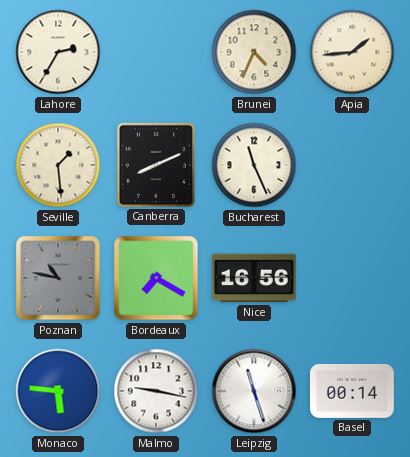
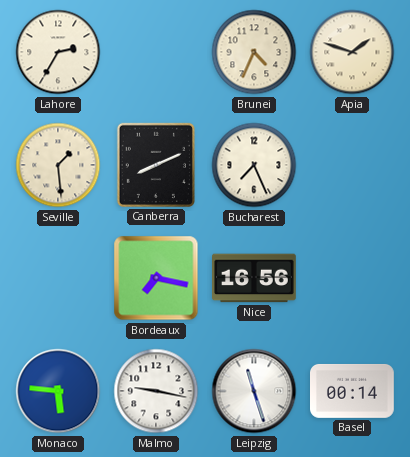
Apia: 1:44 -> 1:48 (352, 52)
Bucharest: 11:26 -> 7:26 (254, 165)
Poznan: 10:47 -> none (58, 278)
Bordeaux: 7:20 -> 7:17 (156, 278)
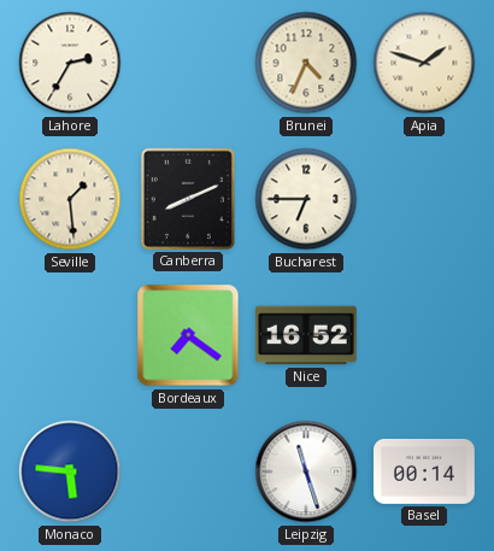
Bucharest: 7:26 -> 6:45 (306, 199)
Bordeaux: 7:17 -> 7:21 (188, 335)
Nice: 16:56 -> 16:52 (307, 335)
Malmo: 9:17 -> none (156, 391)
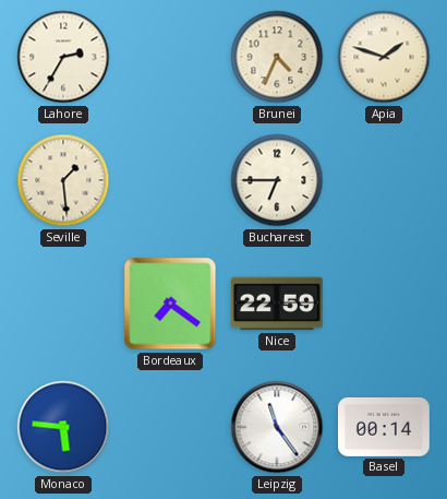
Canberra: 8:11 -> none (188, 199)
Nice: 16:52 -> 22:59 (278, 304)
Leipzig: 11:27 -> 11:24 (277, 427)
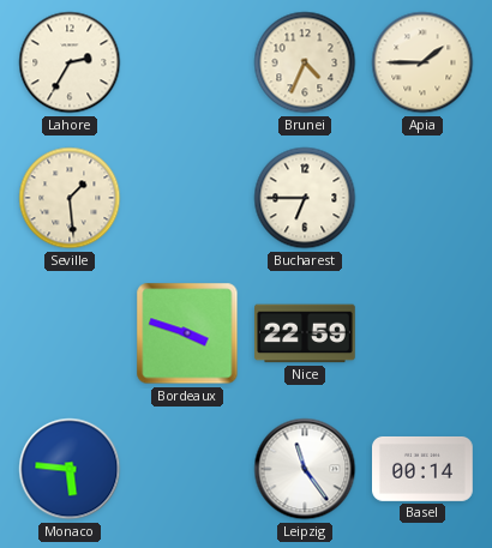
Apia: 1:48 -> 1:45 (422, 62)
Bordeaux: 7:21 -> 3:48 (187, 333)
